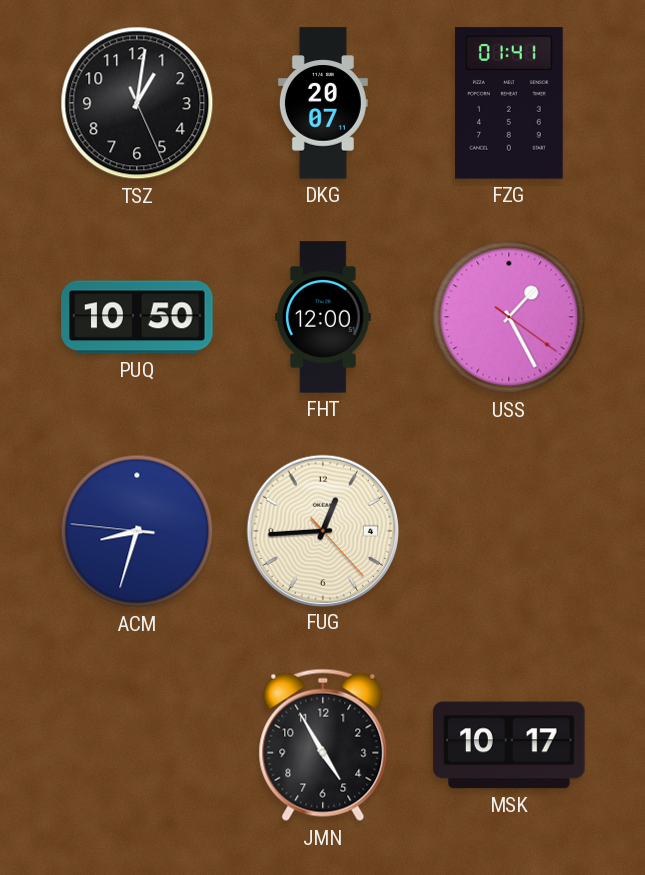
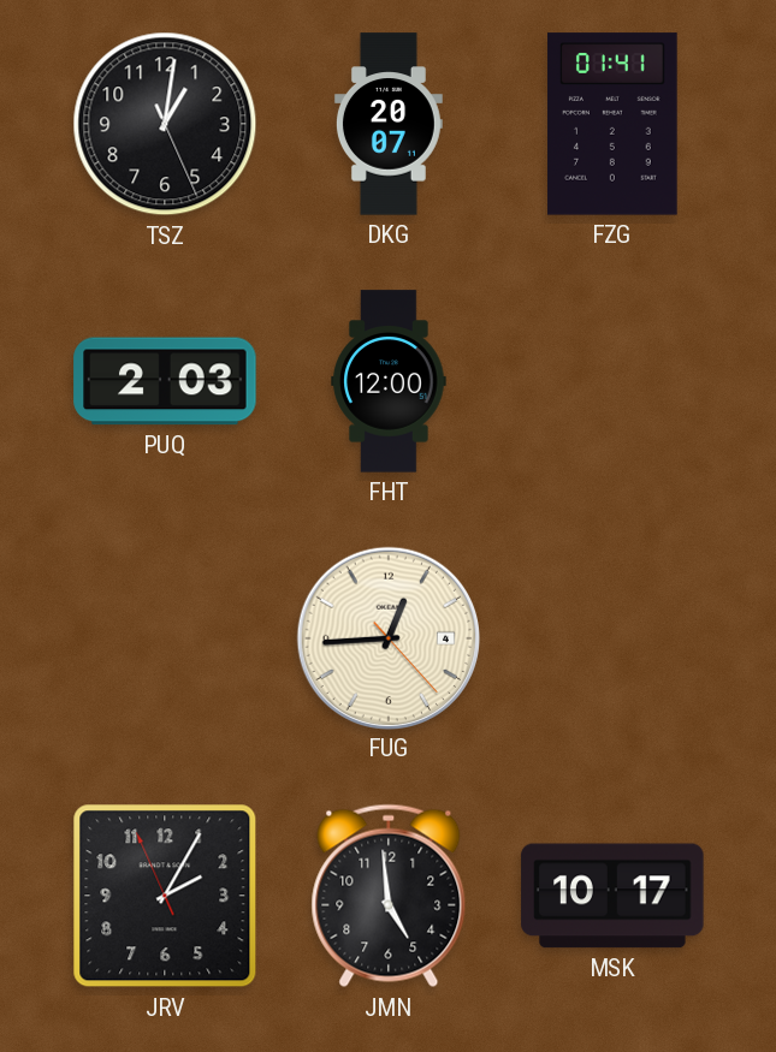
PUQ: 10:50 -> 2:03 (165, 381)
USS: 1:25 -> none (509, 317)
ACM: 8:32 -> none (137, 531)
JRV: none -> 2:04 (165, 896)
JMN: 4:55 -> 4:59 (389, 896)
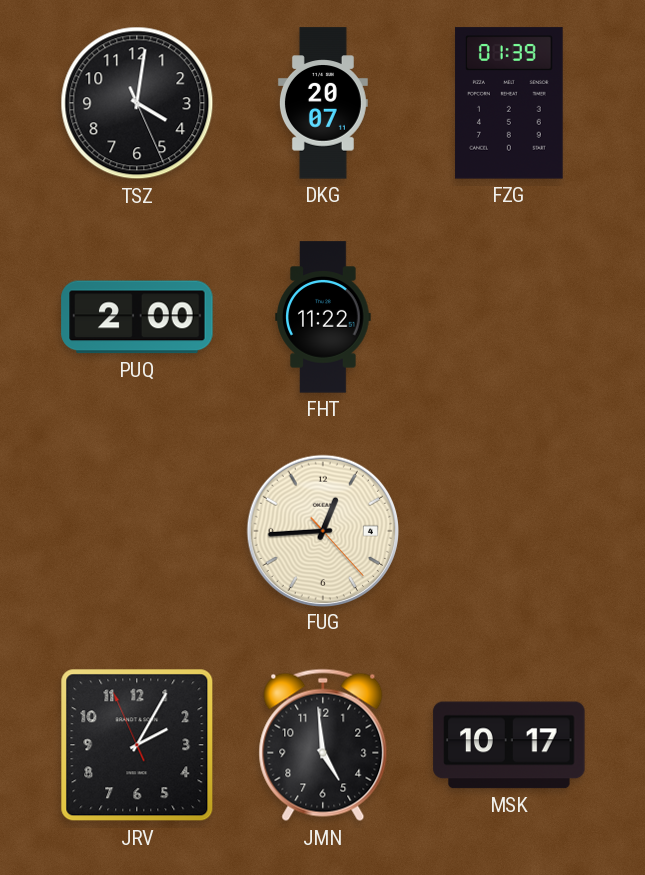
TSZ: 1:01 -> 4:01 (137, 103)
FZG: 01:41 -> 01:39 (509, 103)
PUQ: 2:03 -> 2:00 (137, 317)
FHT: 12:00 -> 11:22 (323, 317)
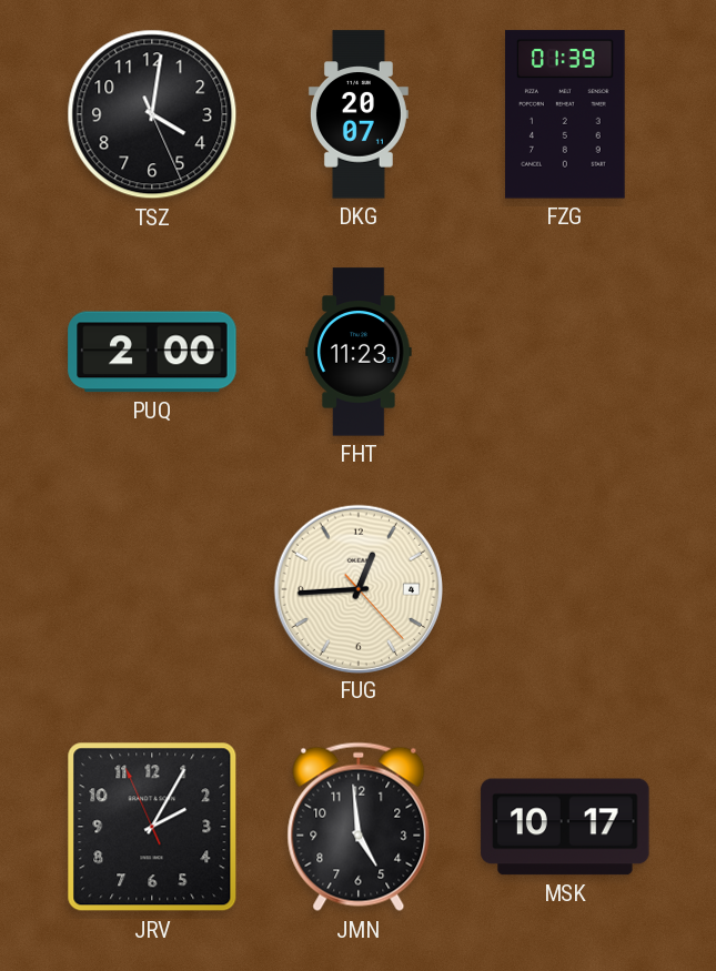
FHT: 11:22 -> 11:23 (359, 352)
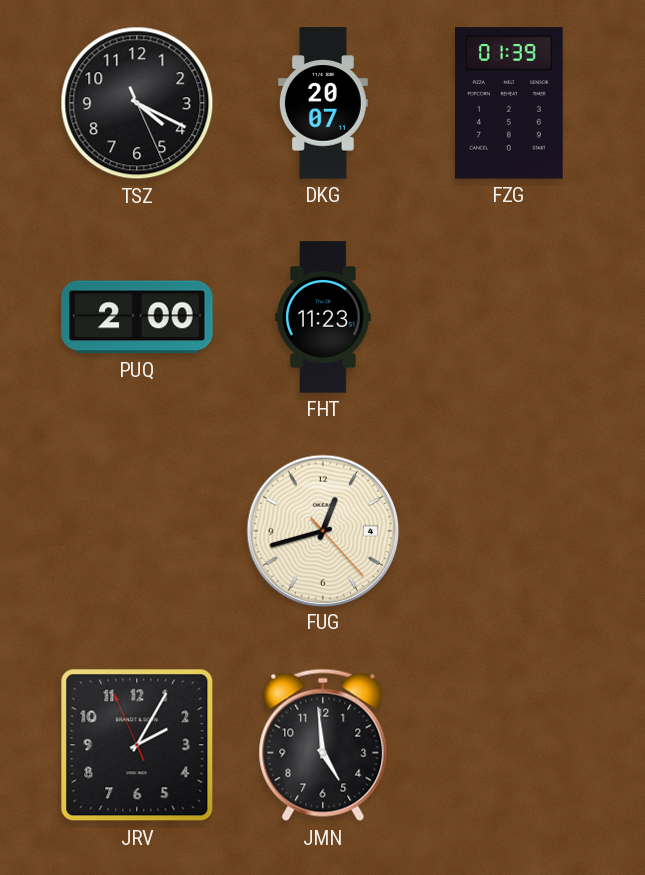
TSZ: 4:01 -> 4:19 (137, 103)
FUG: 12:44 -> 12:42 (322, 530)
MSK: 10:17 -> none (565, 827)
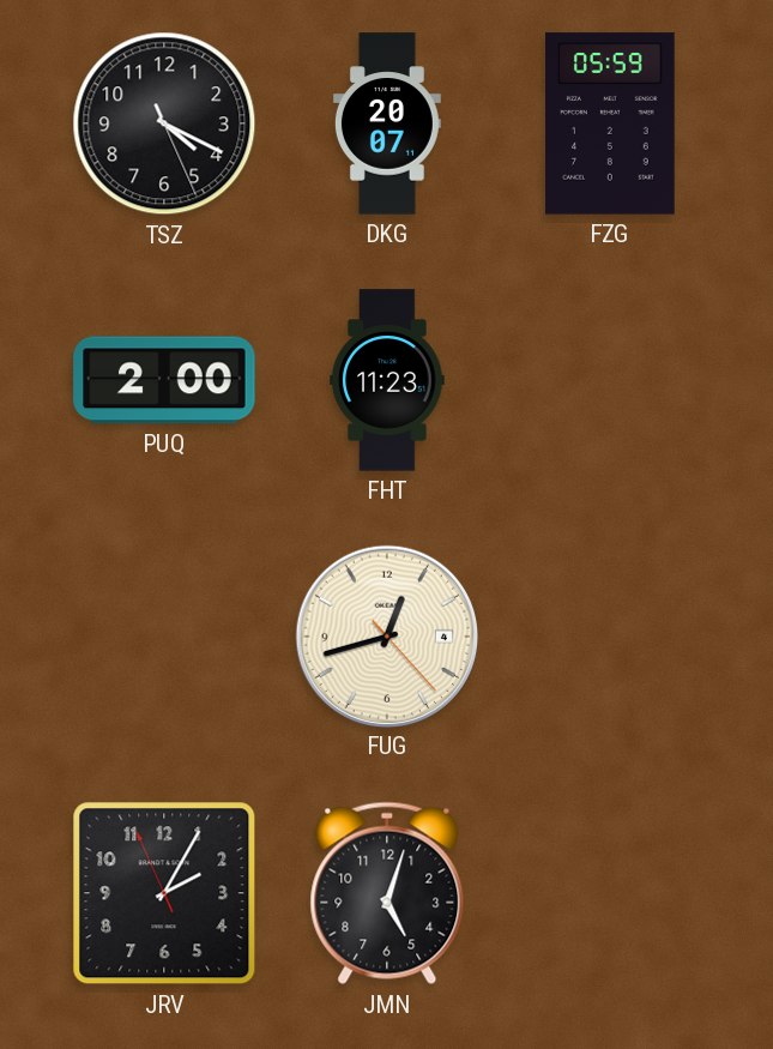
FZG: 01:39 -> 05:59 (610, 123)
JMN: 4:59 -> 5:03 (387, 893)
